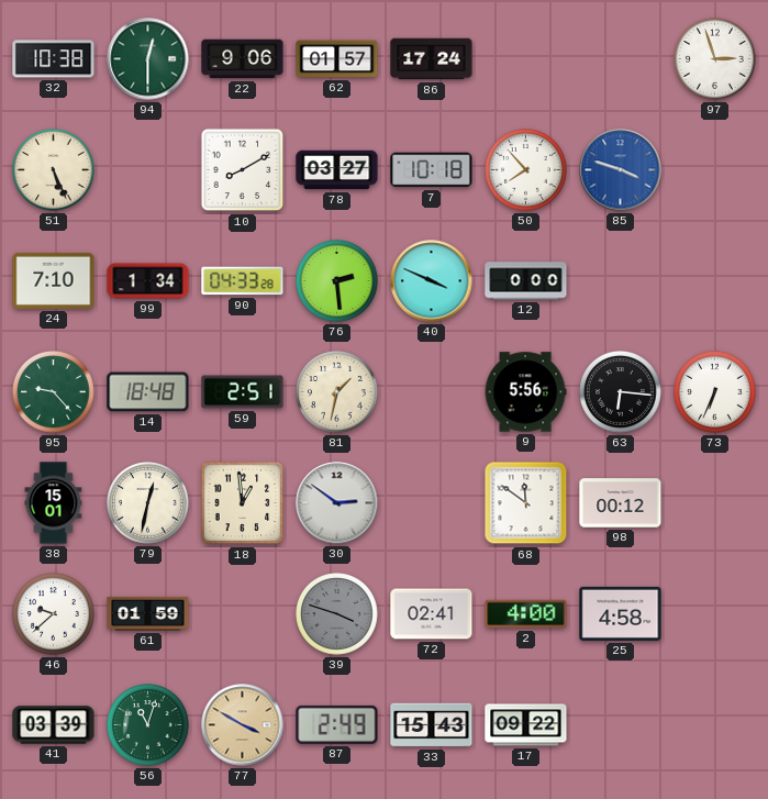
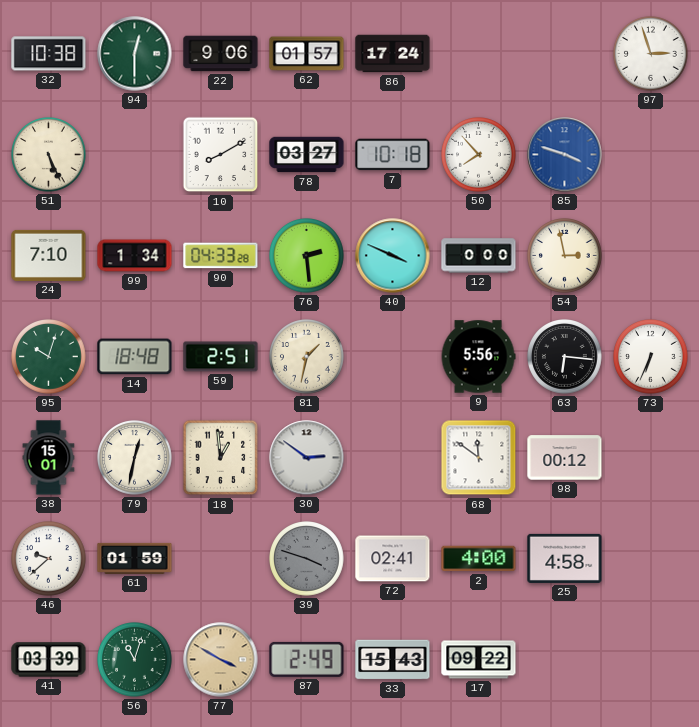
54: none -> 2:58 (565, 256)
95: 9:23 -> 10:03 (49, 357)
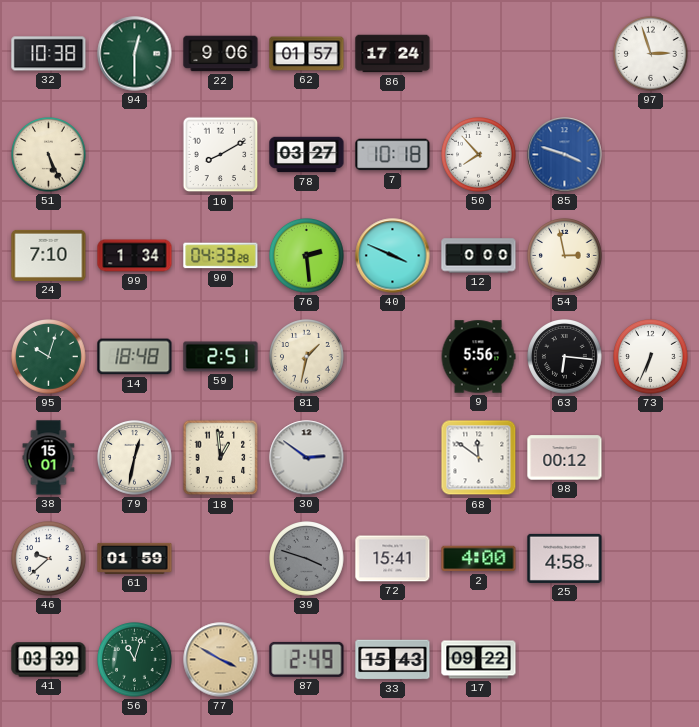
72: 02:41 -> 15:41 (393, 559)
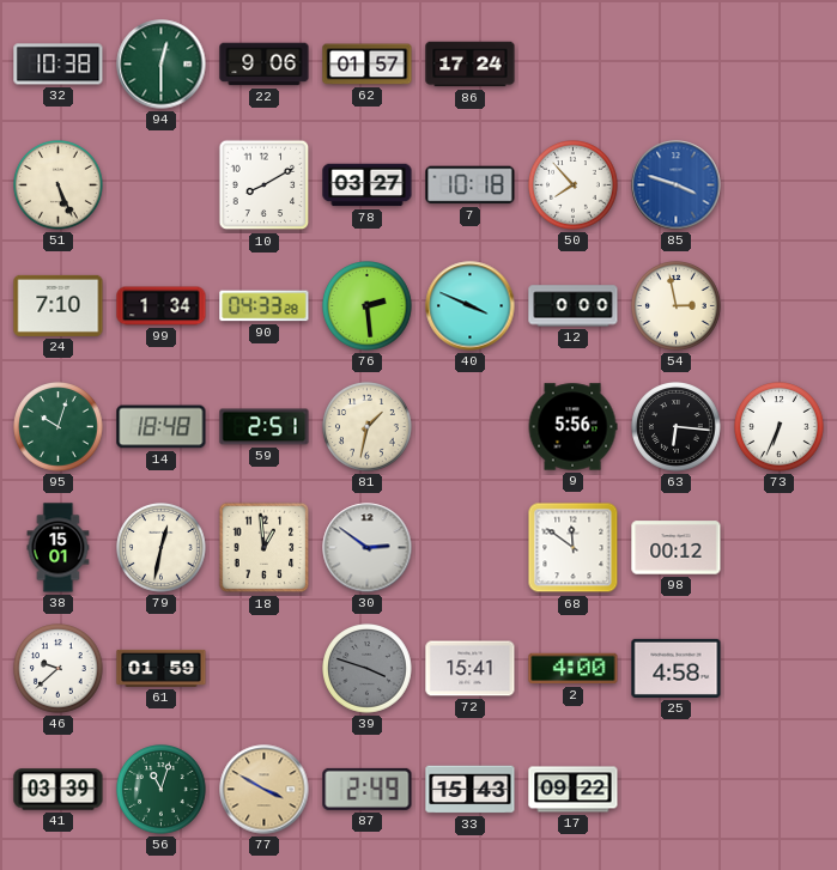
97: 2:57 -> none (651, 54)
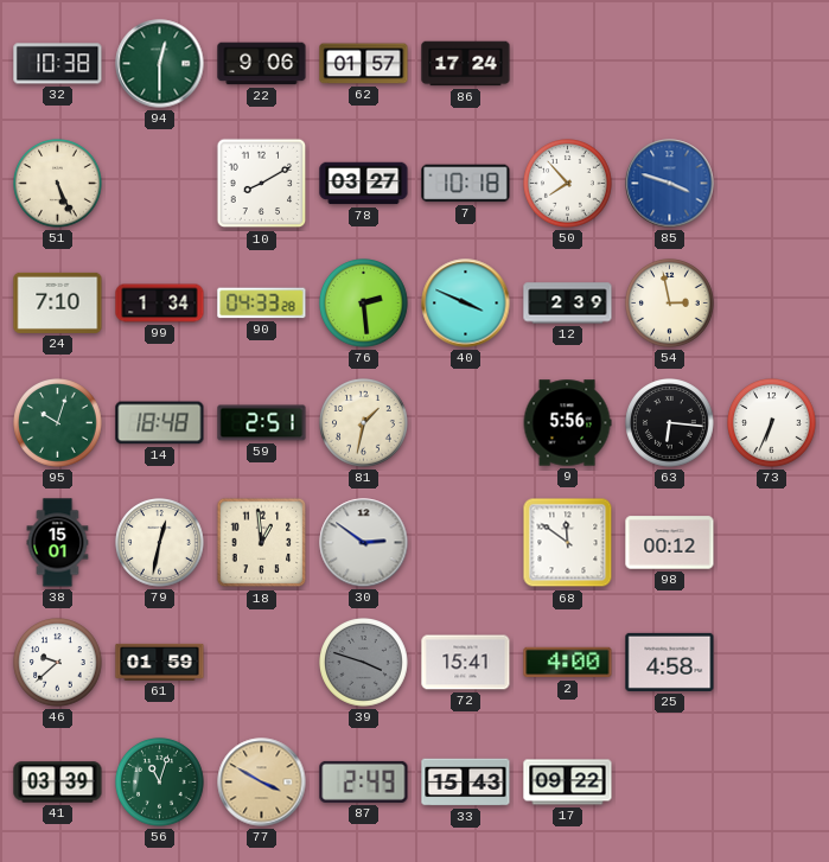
12: 0:00 -> 2:39 (568, 304)
